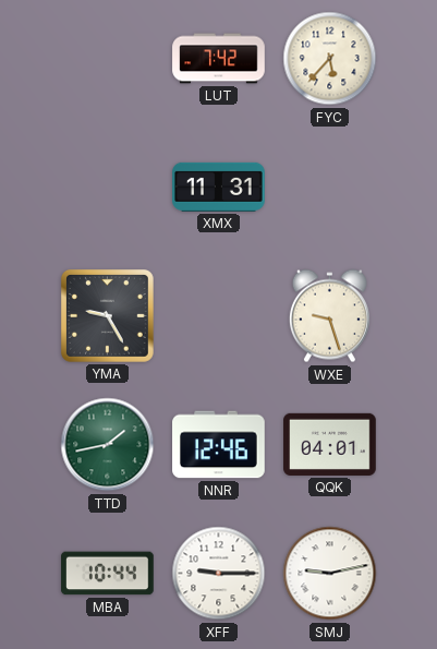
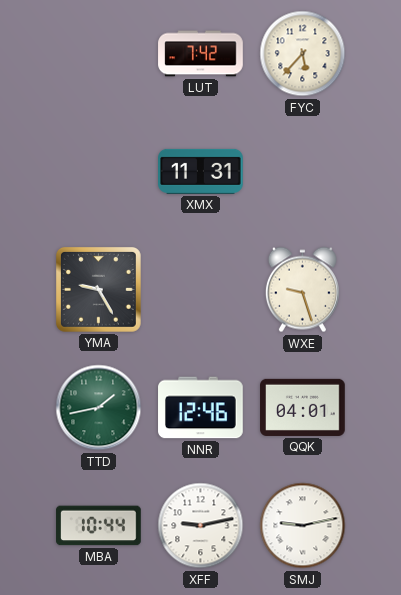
XFF: 9:15 -> 9:13 (201, 526)
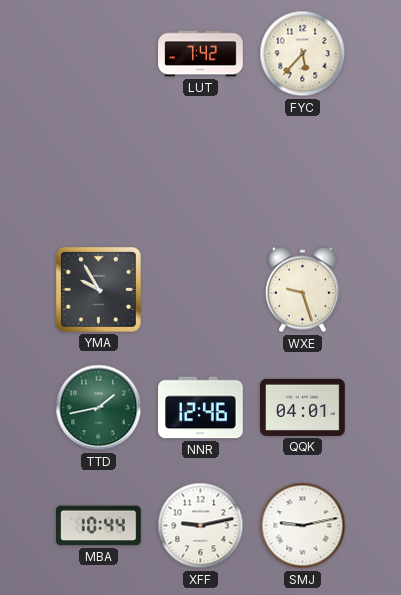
XMX: 11:31 -> none (201, 171)
YMA: 9:25 -> 9:55 (98, 289)
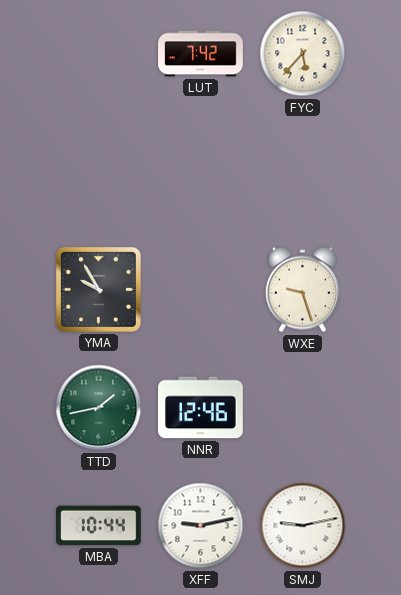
QQK: 04:01 -> none (303, 407)
